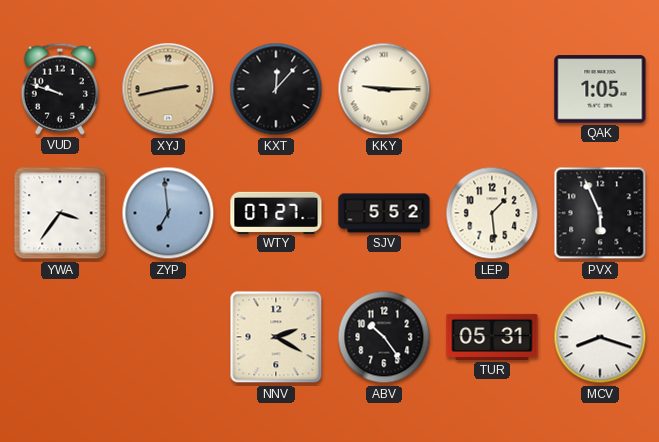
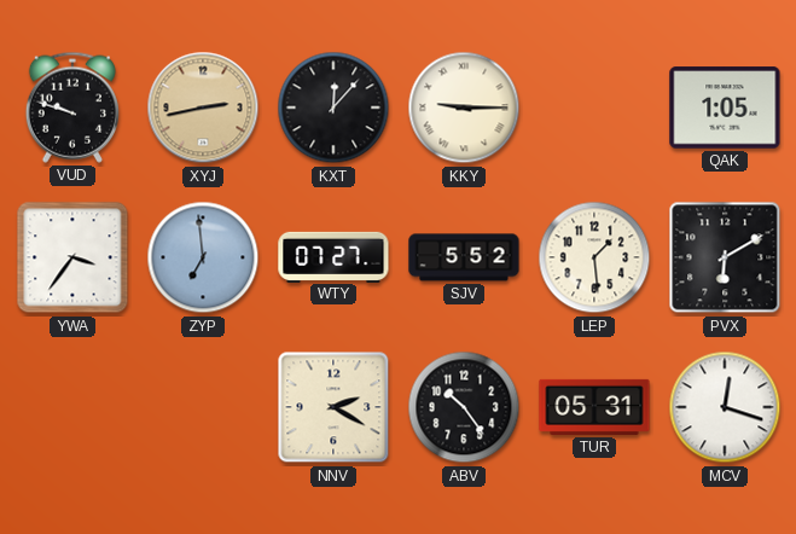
PVX: 5:56 -> 6:10 (725, 257)
MCV: 8:18 -> 12:18 (725, 407)
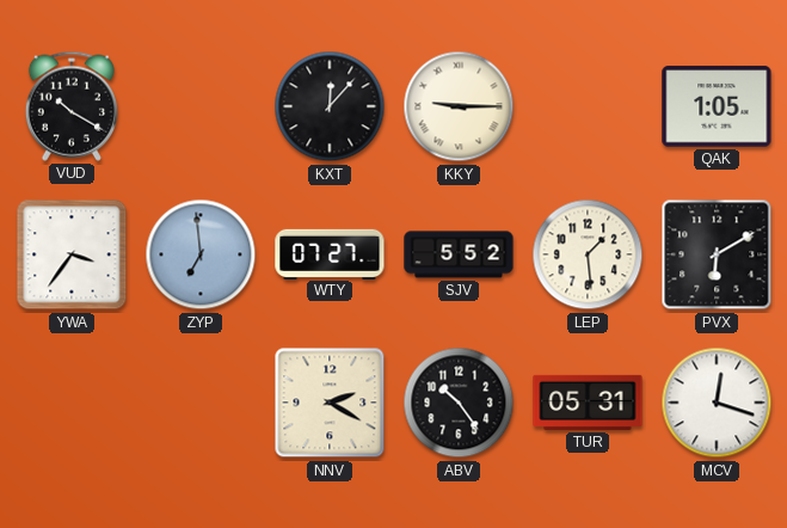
VUD: 9:48 -> 10:20 (72, 106)
XYJ: 2:43 -> none (203, 108)
